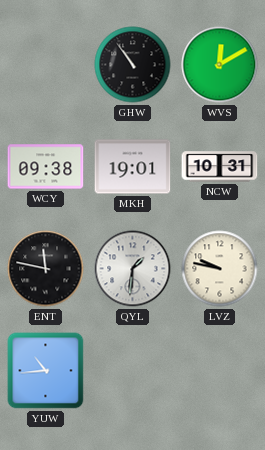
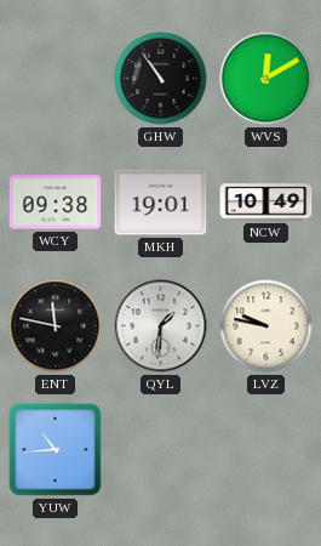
NCW: 10:31 -> 10:49 (266, 203)
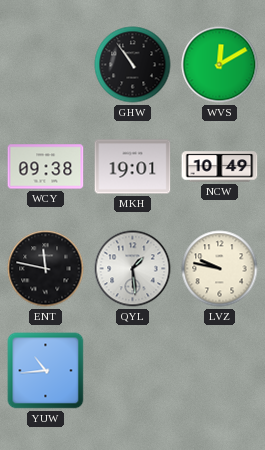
QYL: 1:31 -> 1:29 (133, 269)
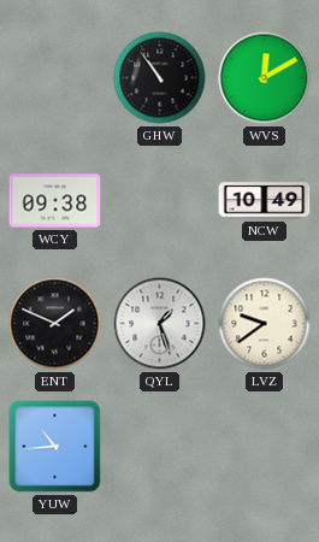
MKH: 19:01 -> none (133, 167)
ENT: 11:47 -> 1:49 (55, 324)
QYL: 1:29 -> 1:27 (160, 324)
LVZ: 9:47 -> 9:39 (265, 324)
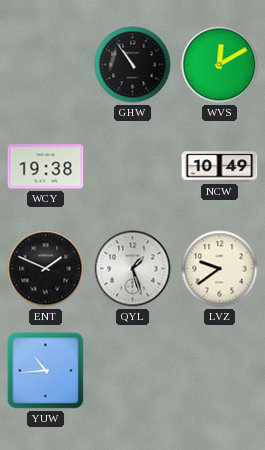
WCY: 09:38 -> 19:38 (46, 167)
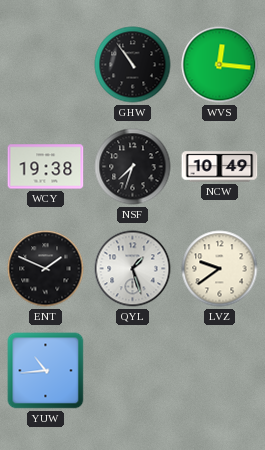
WVS: 12:10 -> 12:16 (220, 65)
NSF: none -> 7:33 (133, 167)
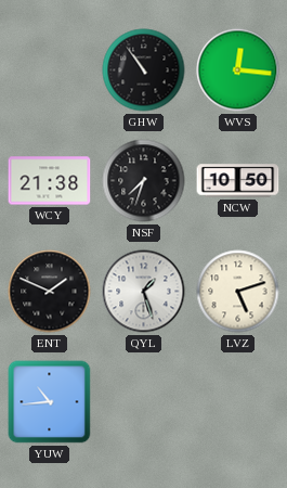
WCY: 19:38 -> 21:38 (50, 181)
NCW: 10:49 -> 10:50 (238, 181)
LVZ: 9:39 -> 5:12 (238, 292)
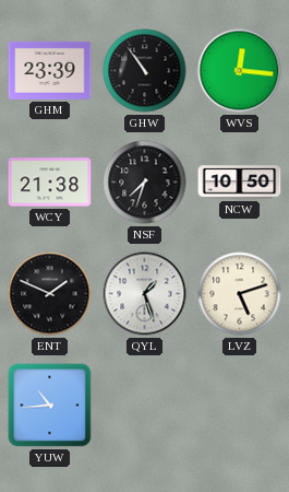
GHM: none -> 23:39 (50, 70)
